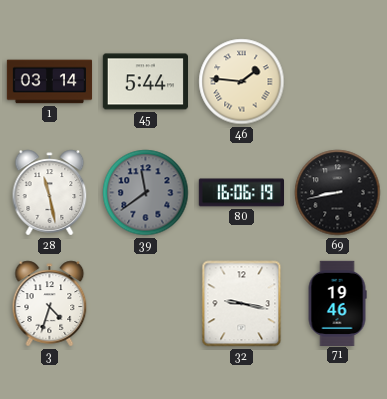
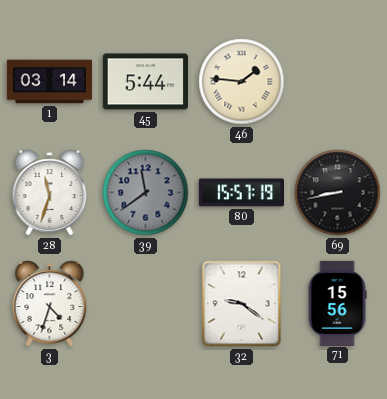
28: 11:28 -> 11:33 (50, 193)
80: 16:06 -> 15:57 (241, 193)
32: 9:17 -> 9:21 (242, 304)
71: 19:46 -> 15:56 (337, 303)
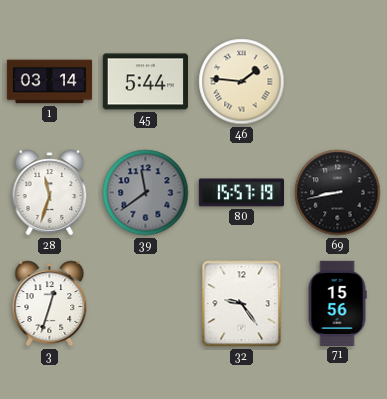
3: 4:33 -> 12:33 (50, 304)
32: 9:21 -> 9:24 (242, 304)
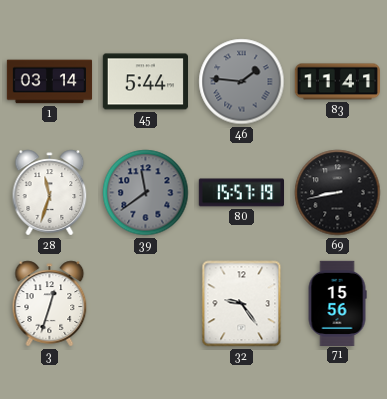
46 dial: cream -> grey (242, 82)
83: none -> 11:41 (337, 82)
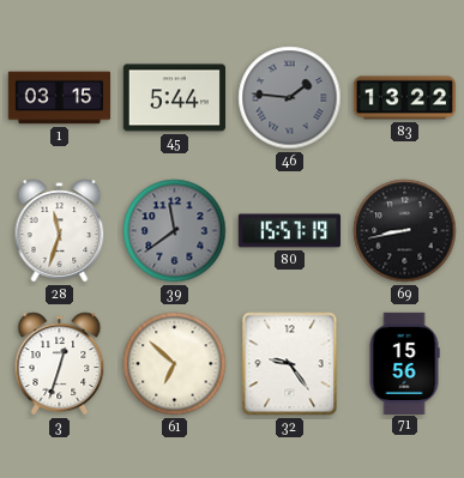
1: 03:14 -> 03:15 (60, 98)
83: 11:41 -> 13:22 (404, 98)
61: none -> 6:52 (175, 364)
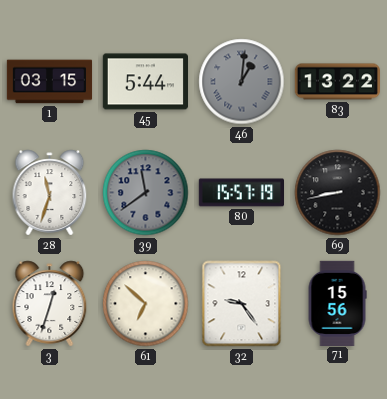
46: 1:46 -> 1:01 (242, 82)
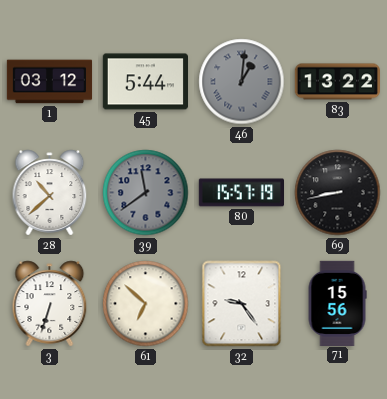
1: 03:15 -> 03:12 (50, 82)
28: 11:33 -> 10:38 (50, 193)
3: 12:33 -> 6:33 (50, 304)
